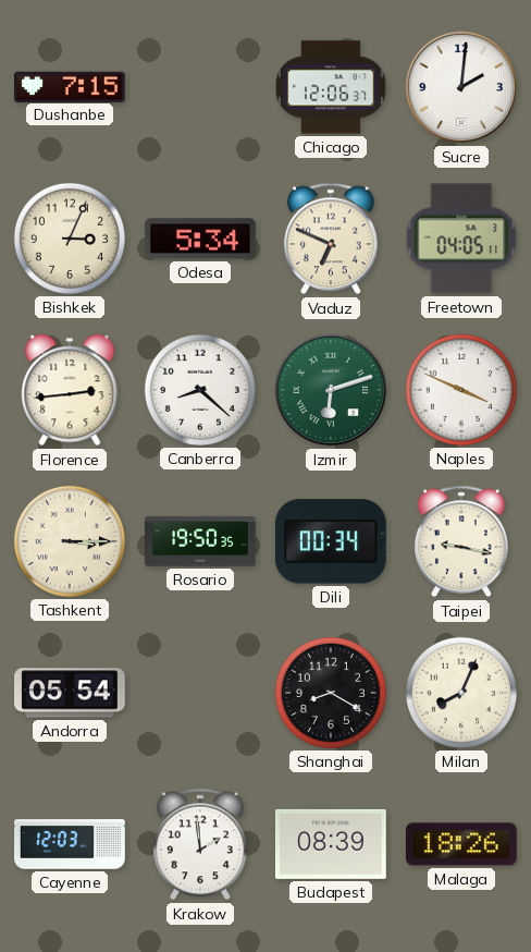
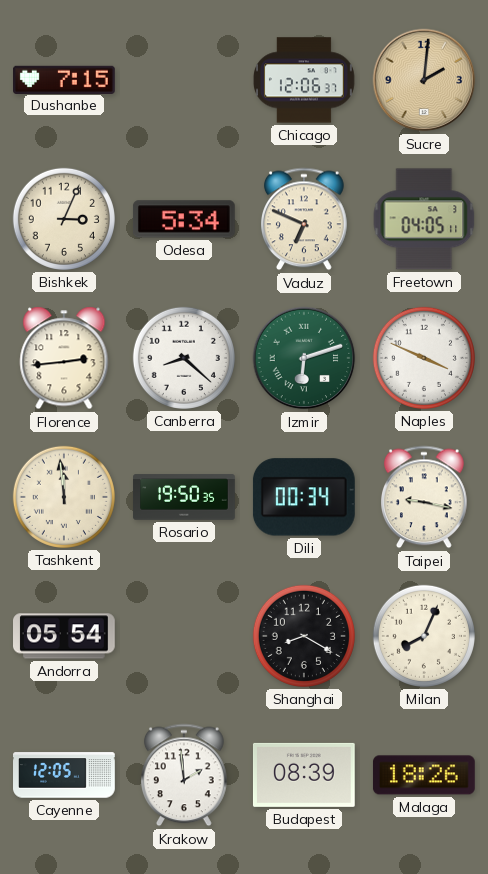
Sucre dial: white -> champagne (424, 80)
Tashkent: 3:15 -> 11:59 (64, 497)
Cayenne: 12:03 -> 12:05 (65, 775)
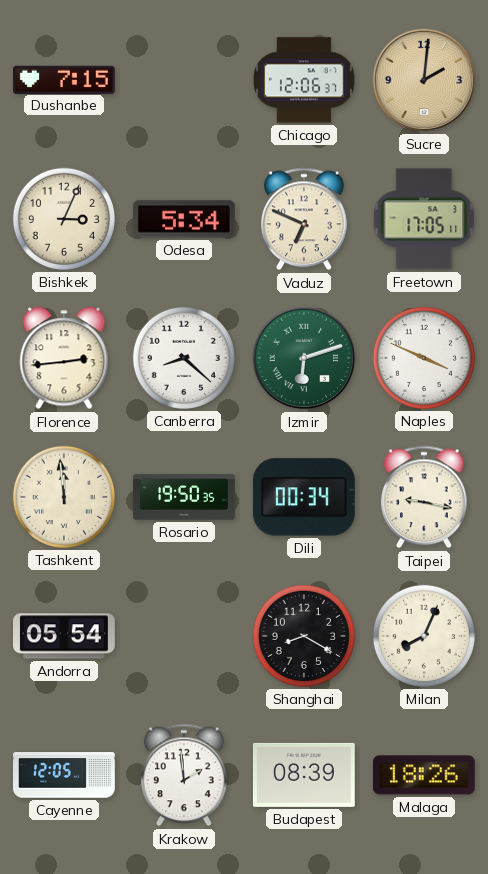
Freetown: 04:05 -> 17:05 (424, 219)
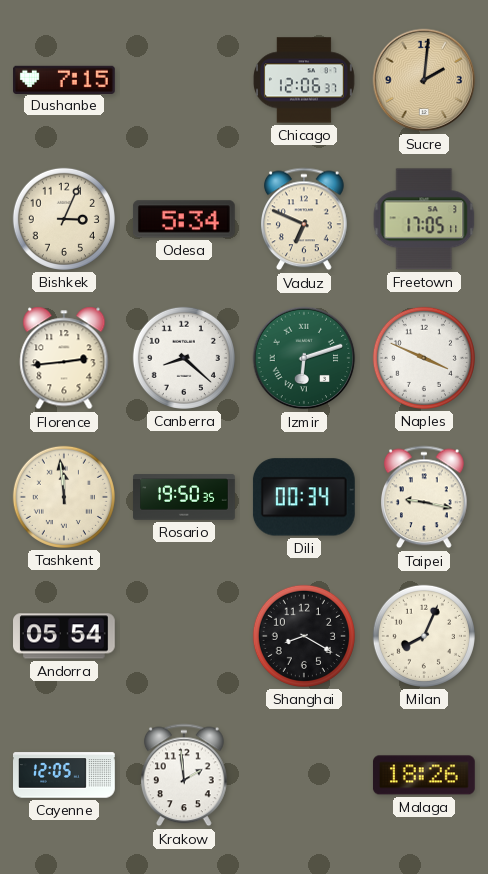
Budapest: 08:39 -> none (304, 775)
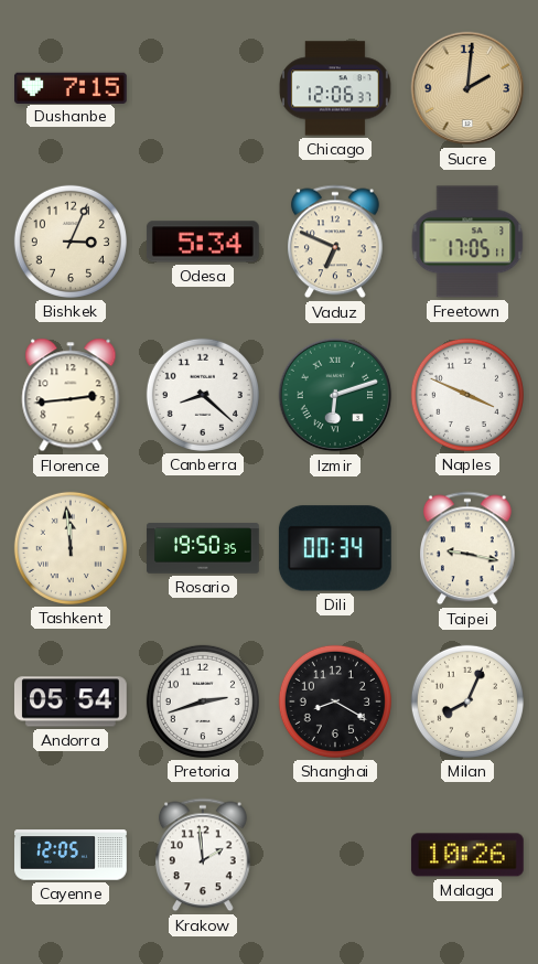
Pretoria: none -> 2:42 (203, 701)
Malaga: 18:26 -> 10:26 (467, 855)
